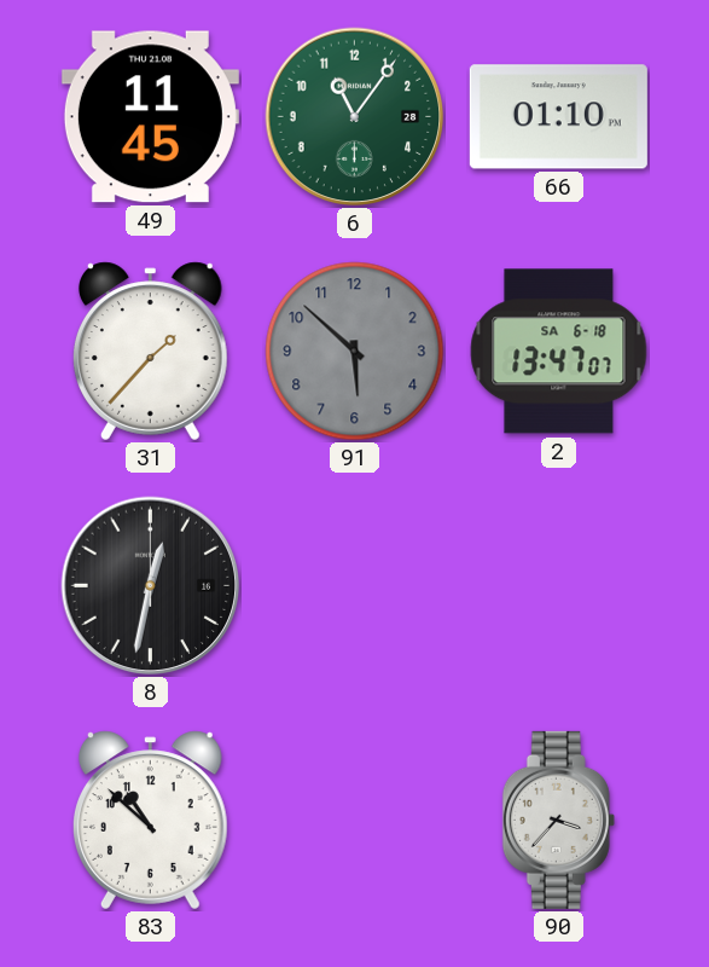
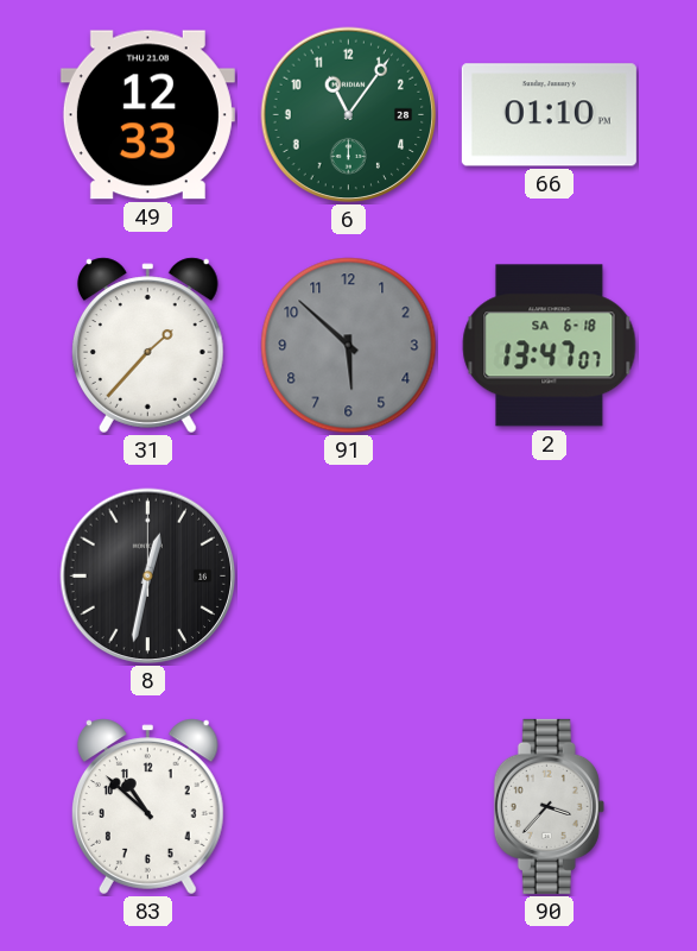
49: 11:45 -> 12:33 (147, 115)
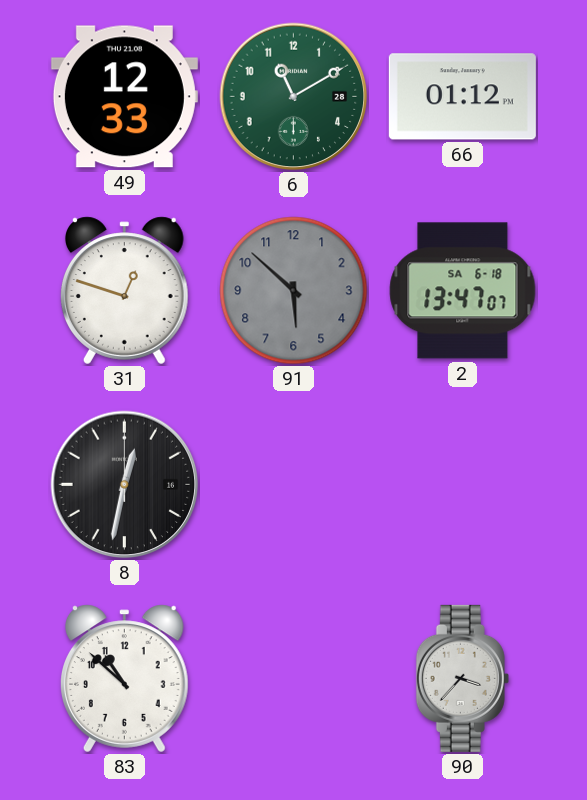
6: 11:06 -> 11:10 (294, 97)
66: 01:10 -> 01:12 (462, 97)
31: 1:37 -> 12:48 (124, 291)
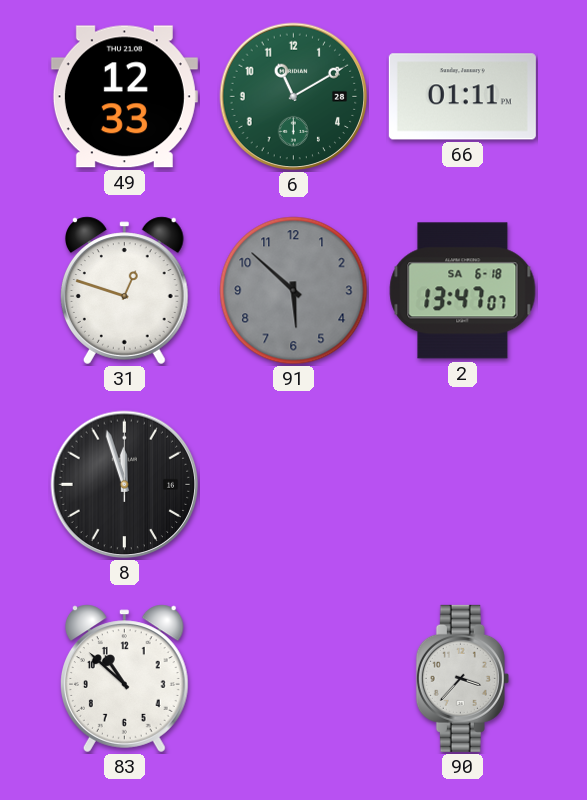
66: 01:12 -> 01:11 (462, 97)
8: 12:32 -> 11:57 (125, 485)
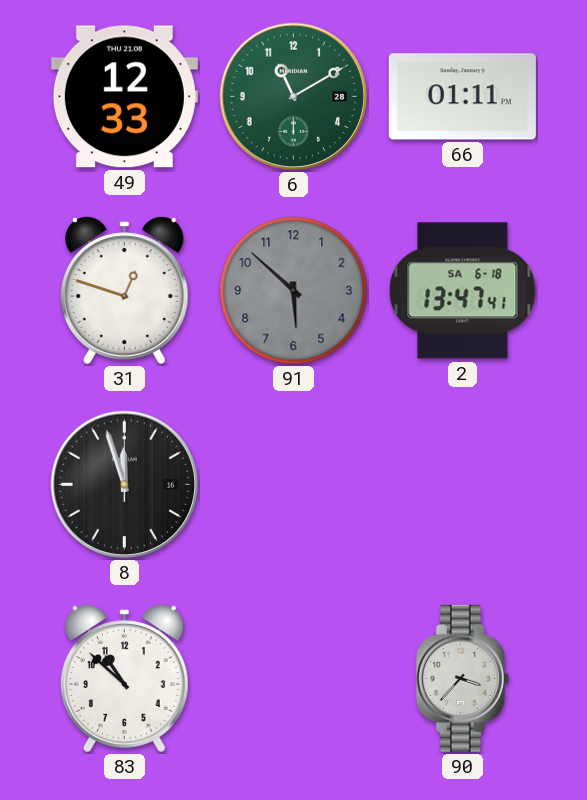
2: 13:47:07 -> 13:47:41 (463, 291)
